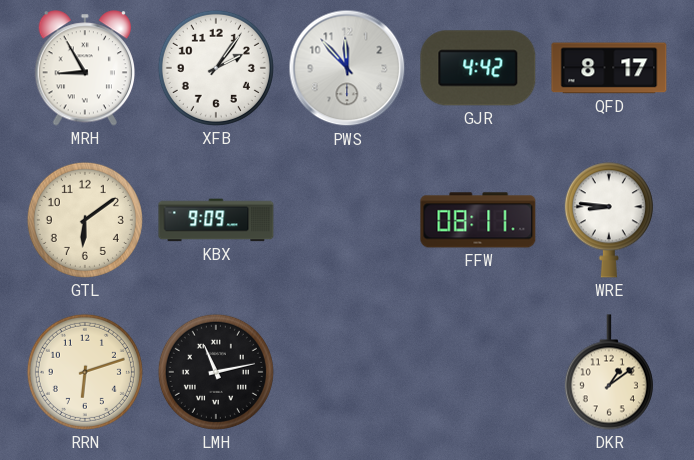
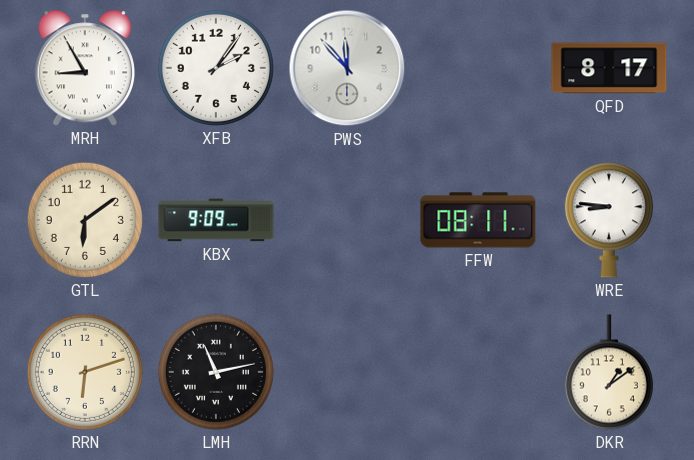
GJR: 4:42 -> none (478, 68)
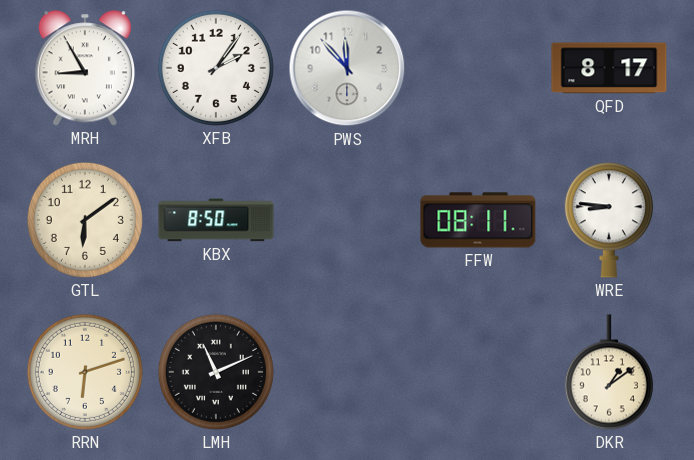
KBX: 9:09 -> 8:50 (216, 220)
LMH: 11:13 -> 11:11 (216, 372)
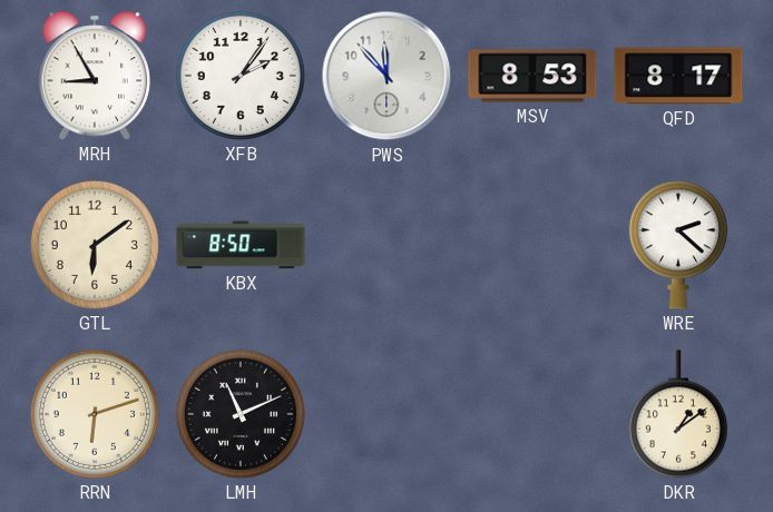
MSV: none -> 8:53 (532, 76)
FFW: 08:11 -> none (478, 220)
WRE: 8:46 -> 2:22 (678, 245)
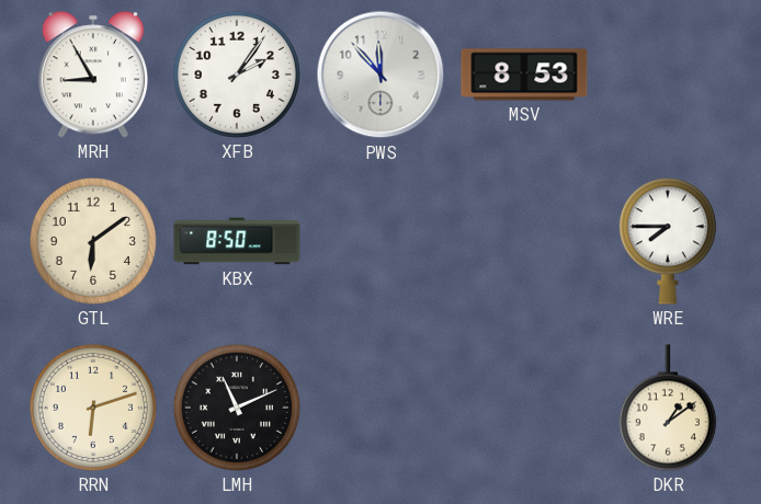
QFD: 8:17 -> none (678, 76)
WRE: 2:22 -> 7:45 (668, 241)
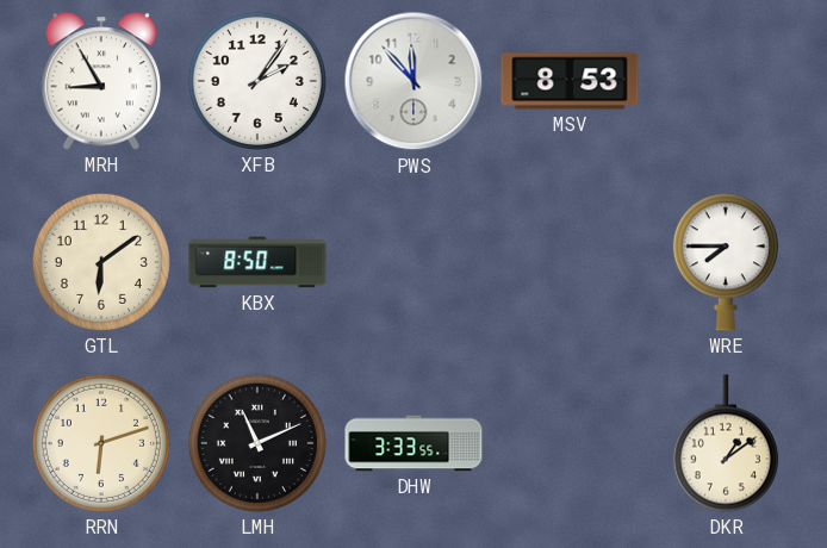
DHW: none -> 3:33 (413, 443)
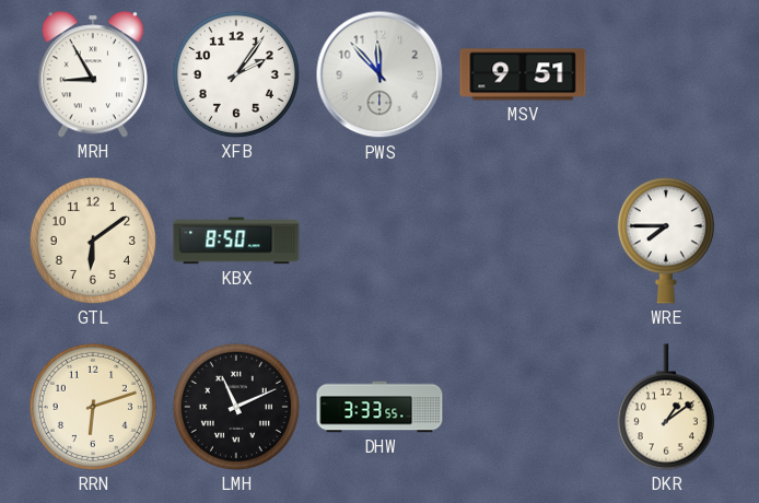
MSV: 8:53 -> 9:51 (523, 74)
